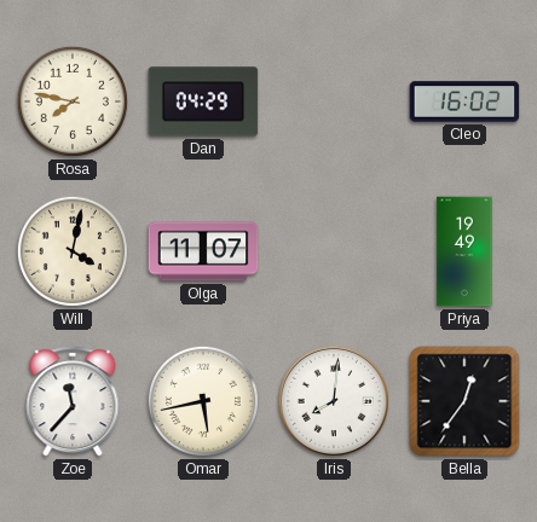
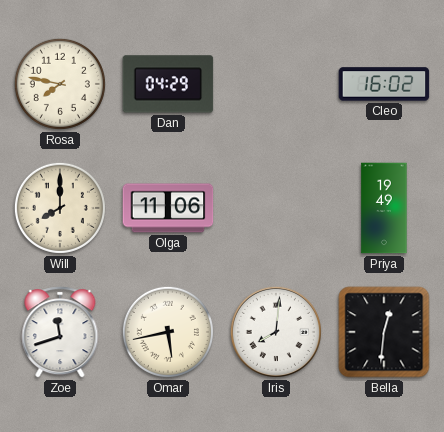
Will: 4:02 -> 8:00 (60, 208)
Olga: 11:07 -> 11:06 (168, 208)
Zoe: 11:37 -> 11:42 (60, 332)
Bella: 12:36 -> 12:31 (384, 332)
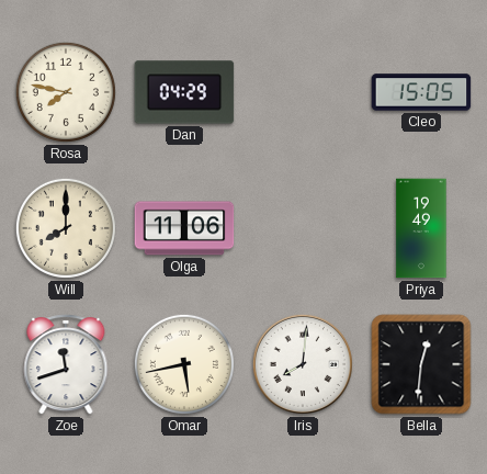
Cleo: 16:02 -> 15:05 (421, 92)
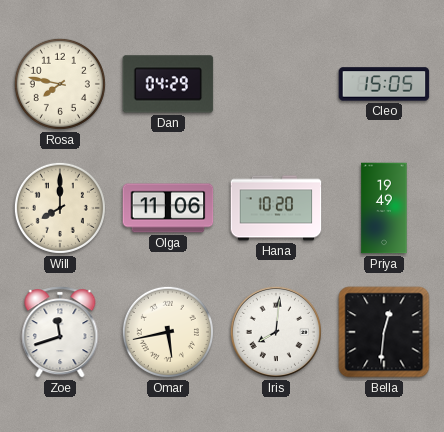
Hana: none -> 10:20 (276, 208)
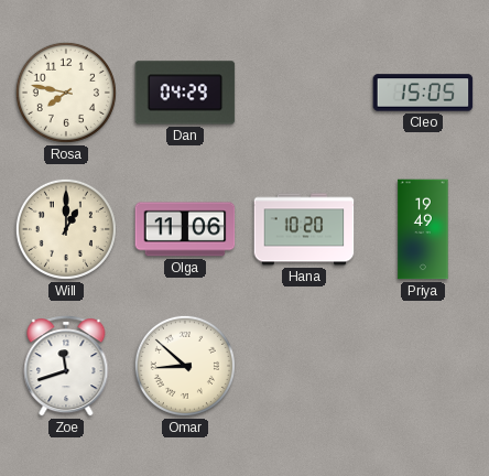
Will: 8:00 -> 1:00 (66, 229)
Omar: 5:43 -> 8:52 (185, 366)
Iris: 8:01 -> none (276, 332)
Bella: 12:31 -> none (384, 332)
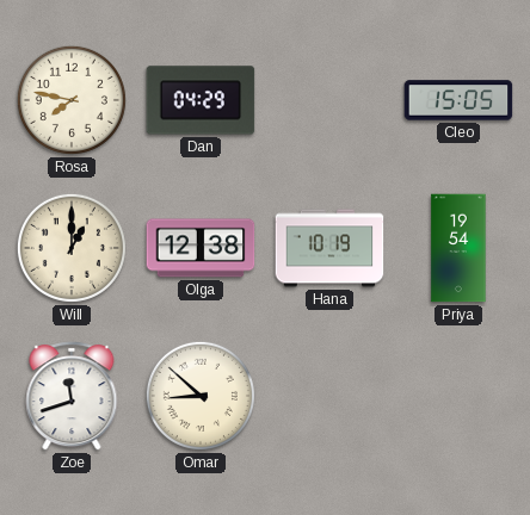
Olga: 11:06 -> 12:38 (201, 248)
Hana: 10:20 -> 10:19 (329, 248)
Priya: 19:49 -> 19:54 (458, 248)
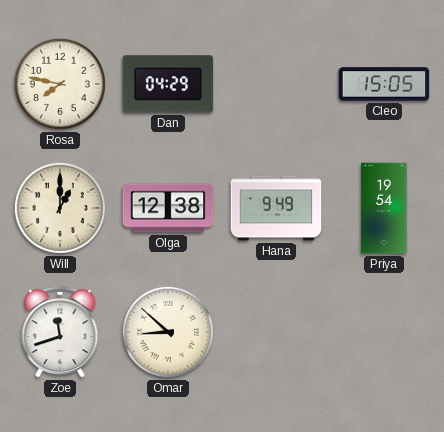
Hana: 10:19 -> 9:49 (276, 208)
